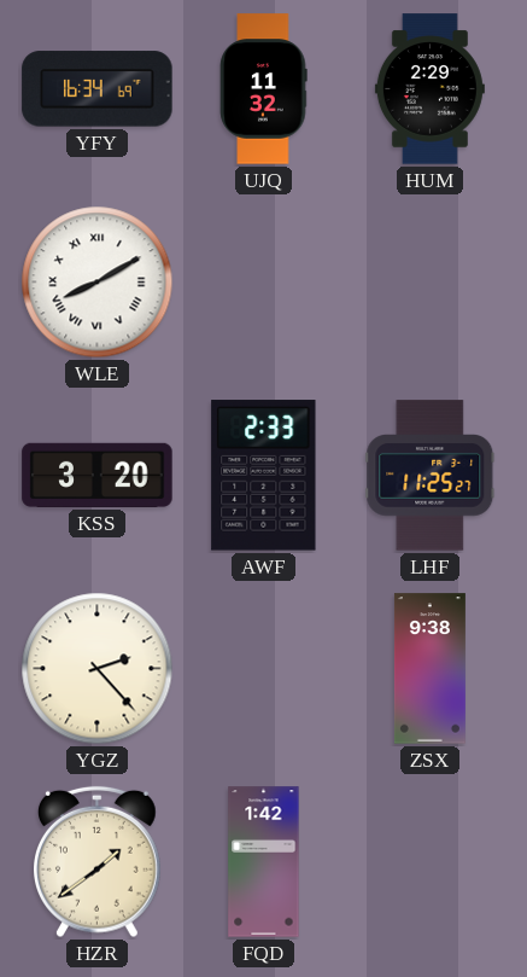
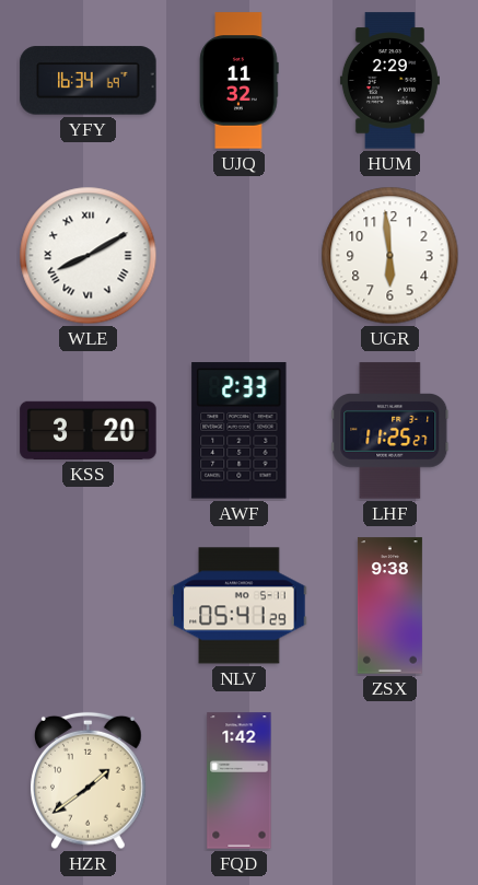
UGR: none -> 5:59 (390, 256)
YGZ: 2:23 -> none (98, 669)
NLV: none -> 05:41 (240, 606)
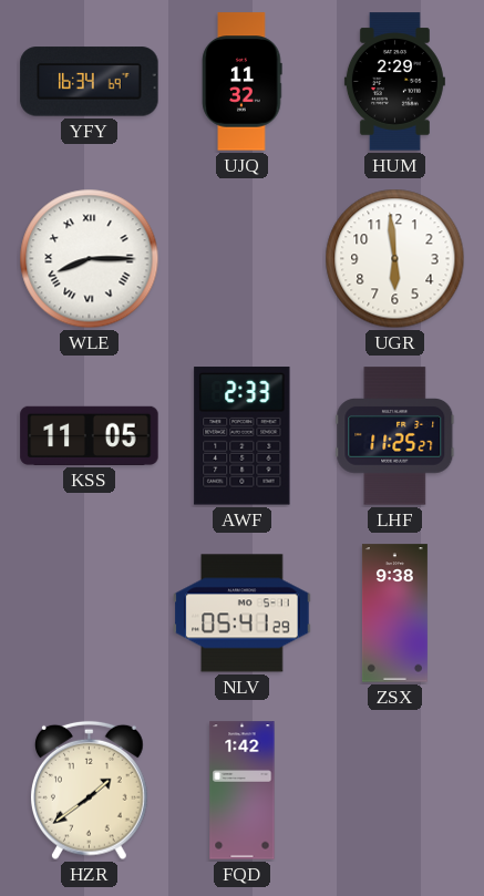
WLE: 8:10 -> 8:15 (90, 259)
KSS: 3:20 -> 11:05 (90, 435)
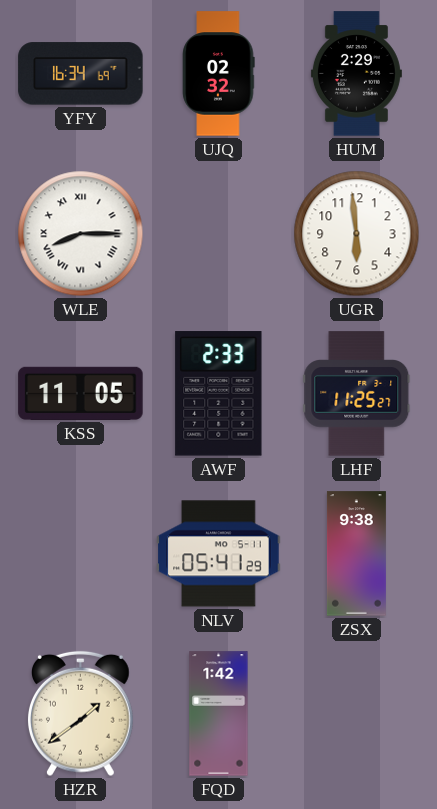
UJQ: 11:32 -> 02:32 (219, 74)
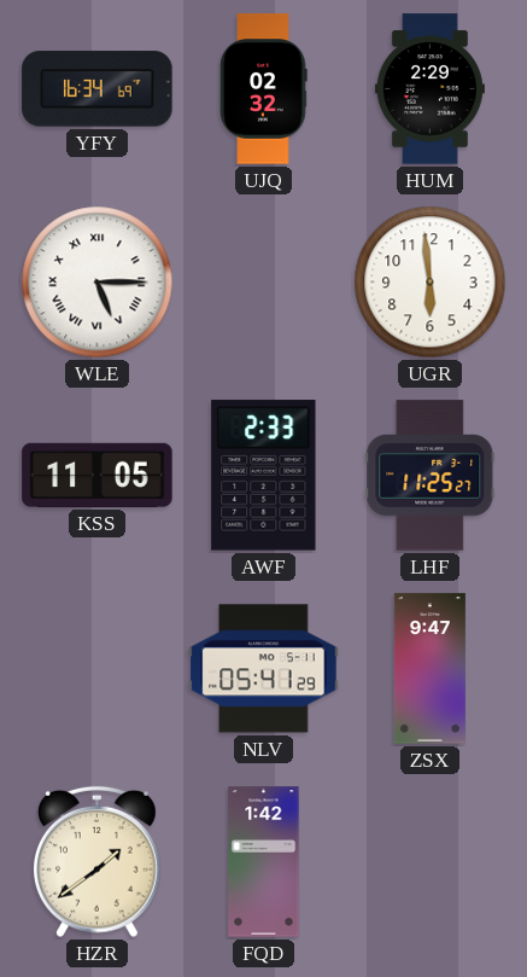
WLE: 8:15 -> 5:15 (98, 283)
ZSX: 9:38 -> 9:47 (429, 669)
